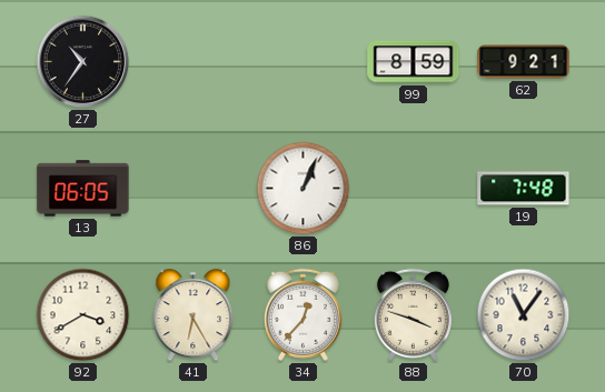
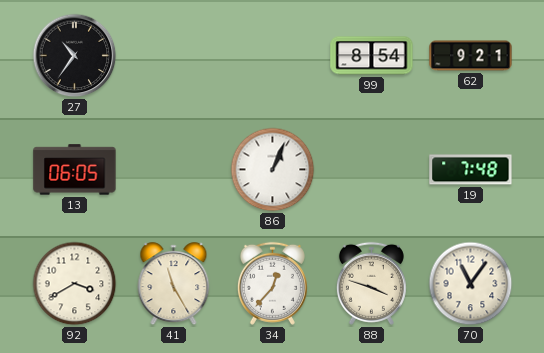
99: 8:59 -> 8:54 (372, 56)
41: 6:25 -> 11:25 (174, 284)
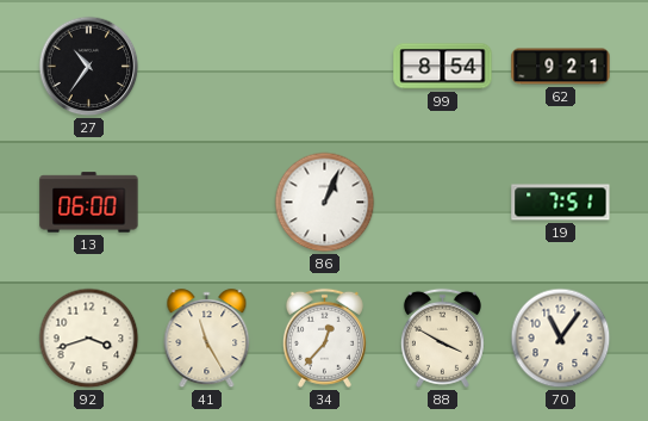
13: 06:05 -> 06:00 (89, 203)
19: 7:48 -> 7:51 (561, 203)
92: 3:40 -> 3:42 (89, 339)
88: 3:48 -> 3:50 (442, 338)
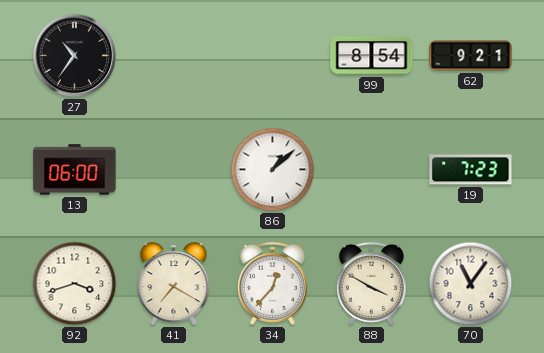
86: 1:04 -> 1:08 (273, 170)
19: 7:51 -> 7:23 (471, 170)
41: 11:25 -> 7:20 (174, 284)
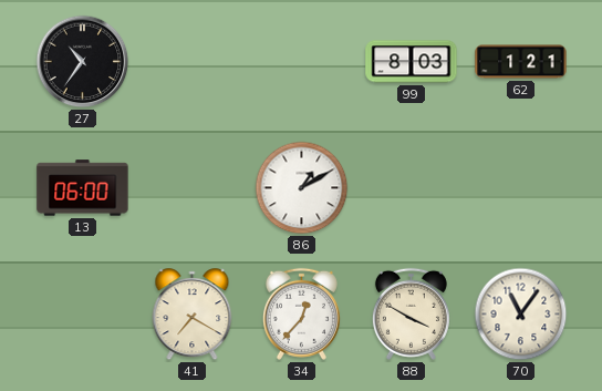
99: 8:54 -> 8:03 (412, 62)
62: 9:21 -> 1:21 (521, 62)
86: 1:08 -> 1:10 (302, 188)
19: 7:23 -> none (471, 170)
92: 3:42 -> none (75, 284)
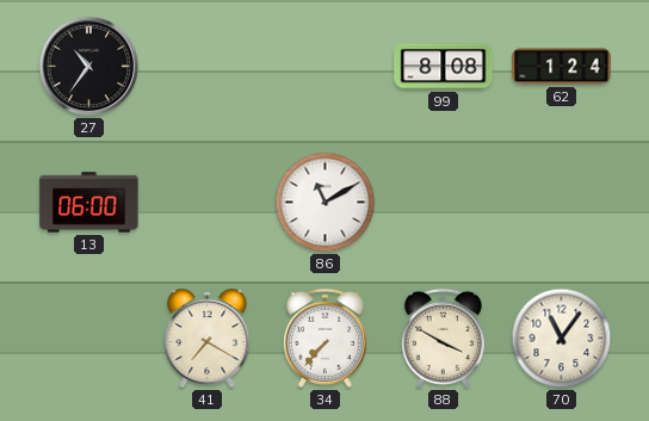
99: 8:03 -> 8:08 (444, 67)
62: 1:21 -> 1:24 (562, 67)
86: 1:10 -> 11:10 (326, 203)
34: 12:37 -> 7:37 (324, 338)
